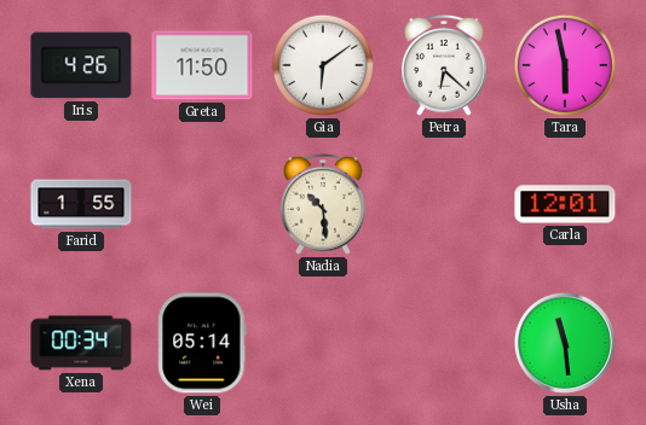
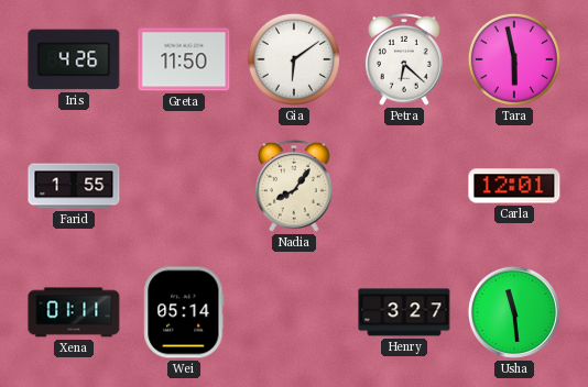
Nadia: 10:29 -> 8:06 (295, 186)
Xena: 00:34 -> 01:11 (74, 312)
Henry: none -> 3:27 (404, 312)
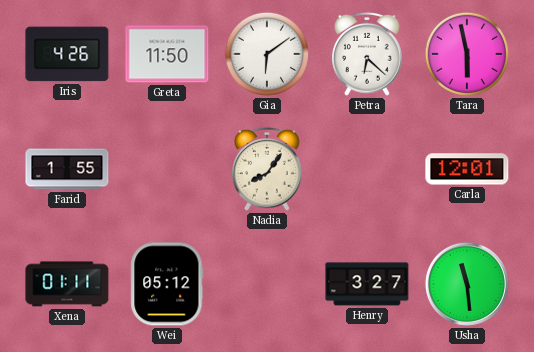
Wei: 05:14 -> 05:12 (167, 284)
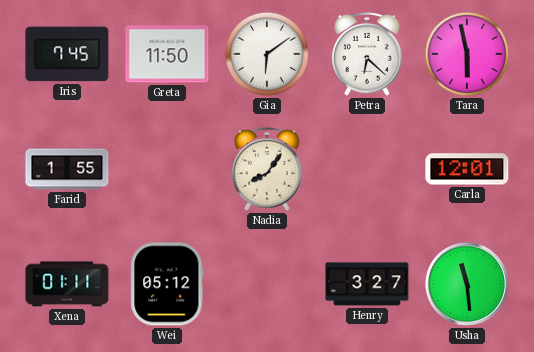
Iris: 4:26 -> 7:45 (67, 54)
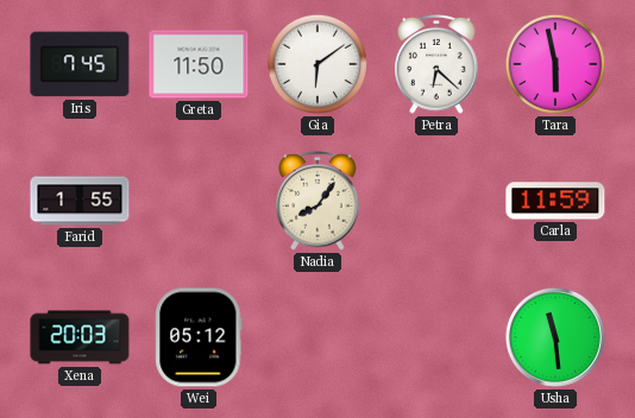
Carla: 12:01 -> 11:59 (555, 201)
Xena: 01:11 -> 20:03 (80, 337)
Henry: 3:27 -> none (367, 284)
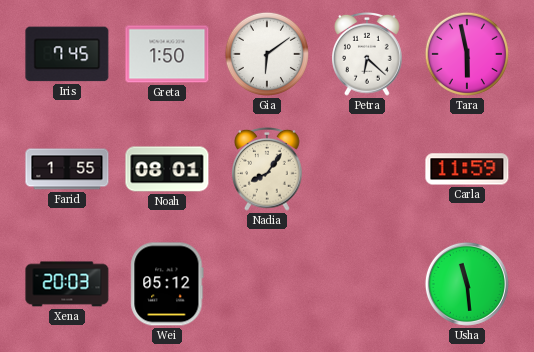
Greta: 11:50 -> 1:50 (167, 54)
Noah: none -> 08:01 (167, 169)
